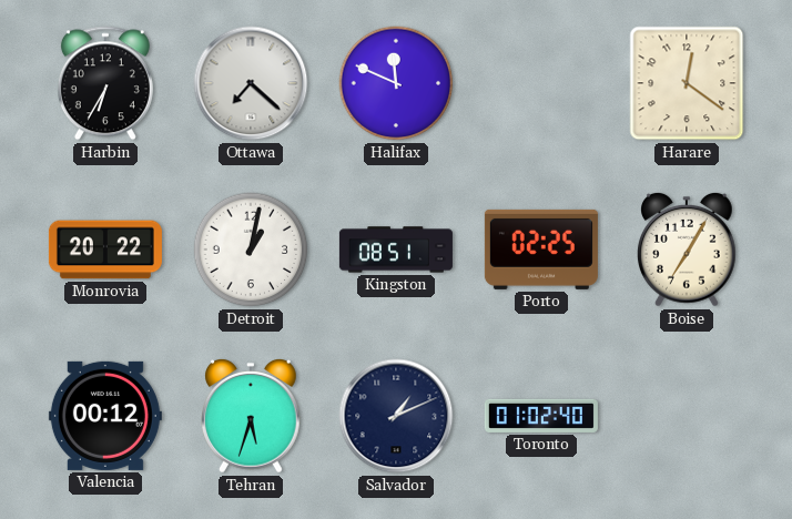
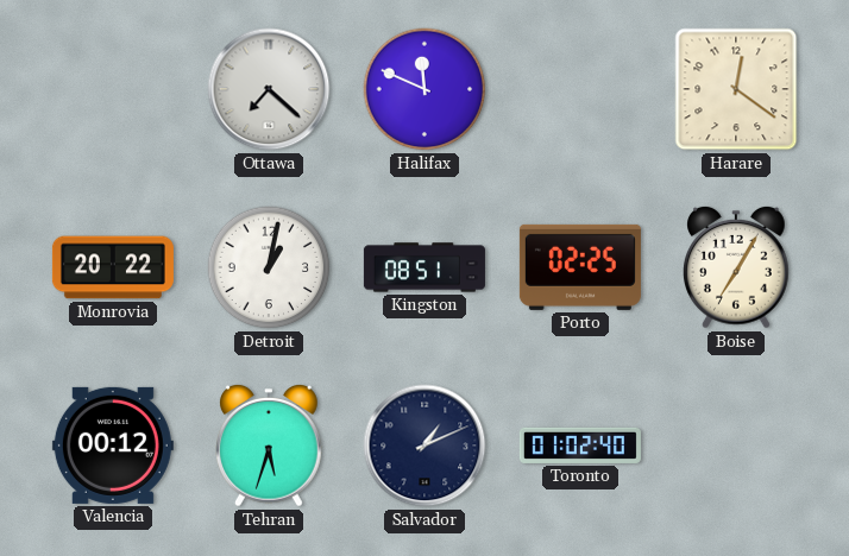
Harbin: 6:35 -> none (105, 83)
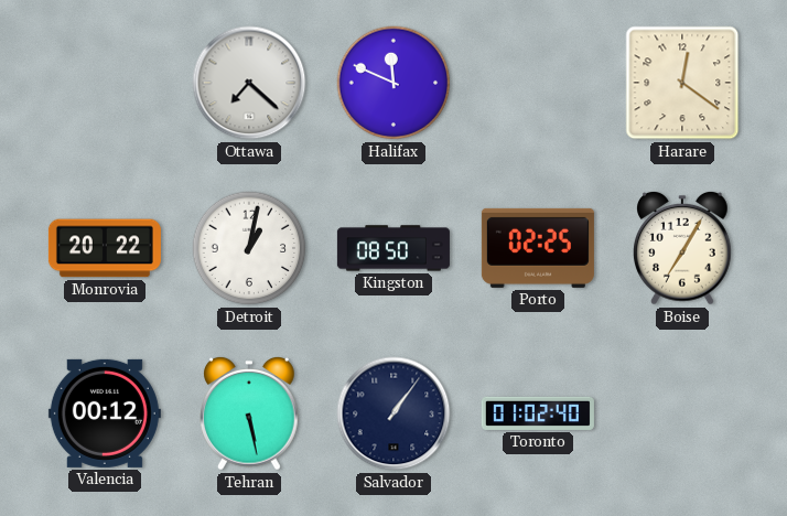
Kingston: 08:51 -> 08:50 (394, 248)
Tehran: 5:33 -> 5:28 (250, 413)
Salvador: 1:11 -> 1:06 (394, 413)
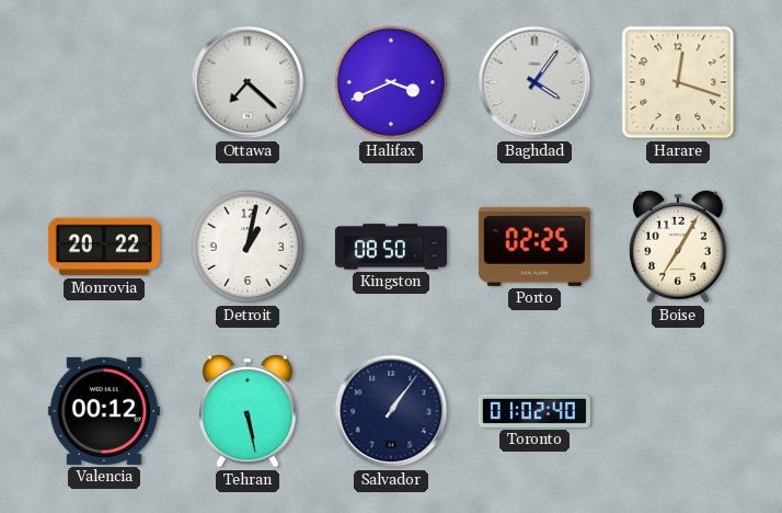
Halifax: 11:49 -> 3:41 (391, 82)
Baghdad: none -> 4:06 (534, 82)
Harare: 12:21 -> 12:18 (678, 82)
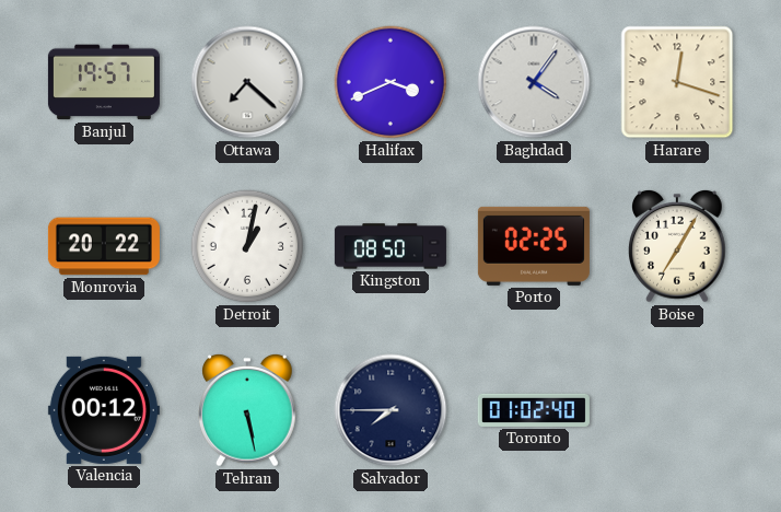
Banjul: none -> 19:57 (104, 82)
Salvador: 1:06 -> 7:45 (391, 410)
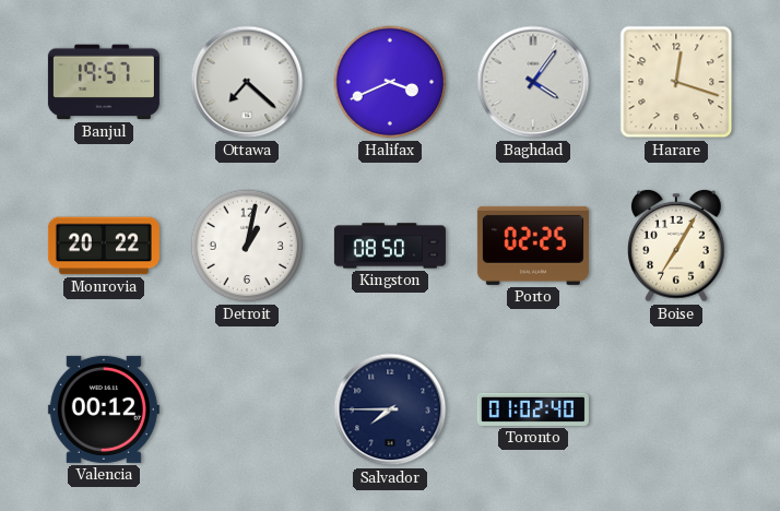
Tehran: 5:28 -> none (248, 410)
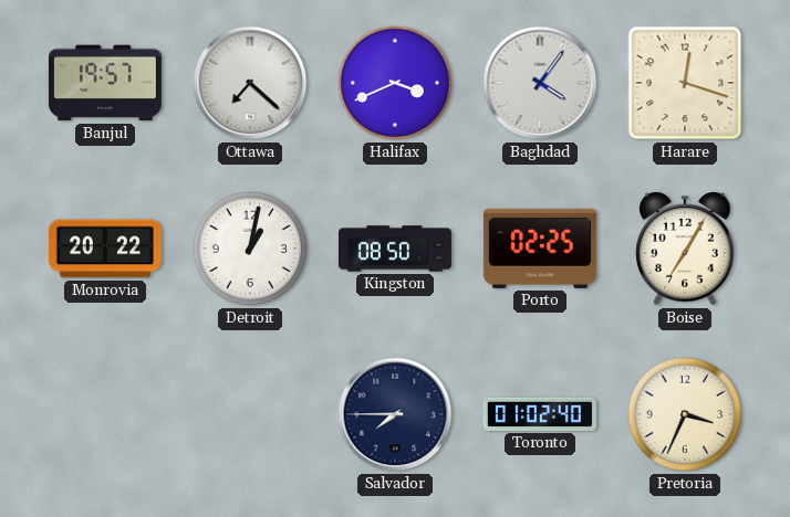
Valencia: 00:12 -> none (104, 409)
Pretoria: none -> 3:34 (685, 414)
